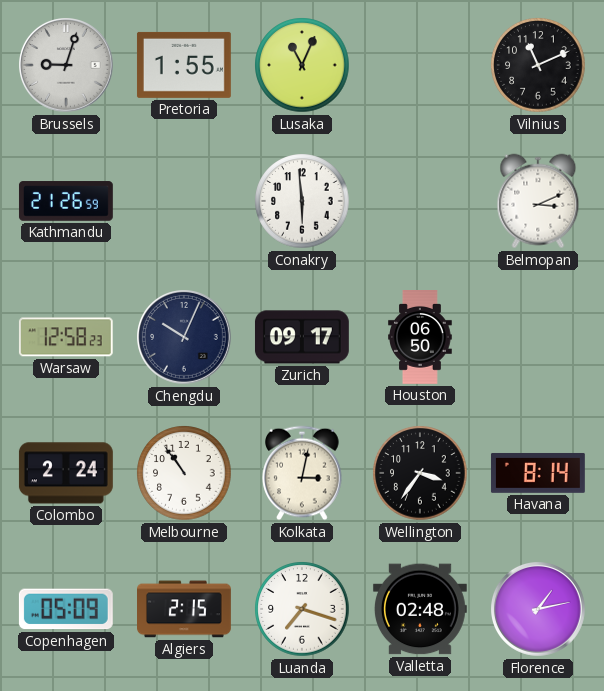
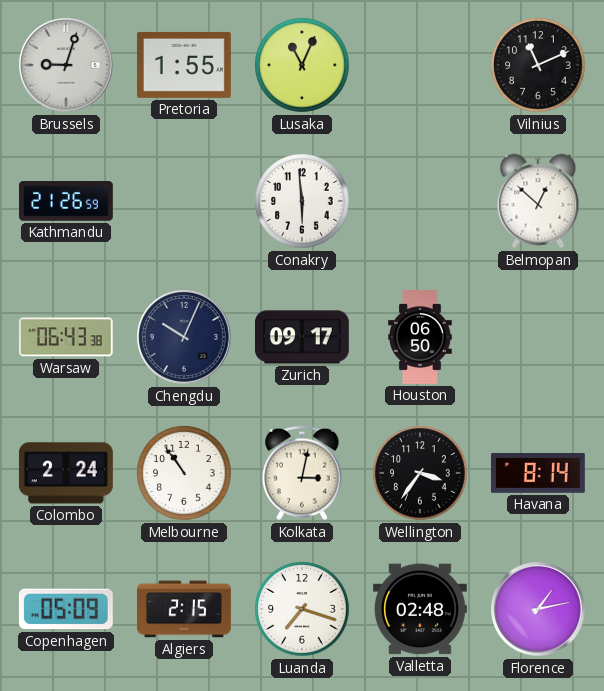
Belmopan: 3:11 -> 12:52 (538, 201)
Warsaw: 12:58 -> 06:43 (66, 337)
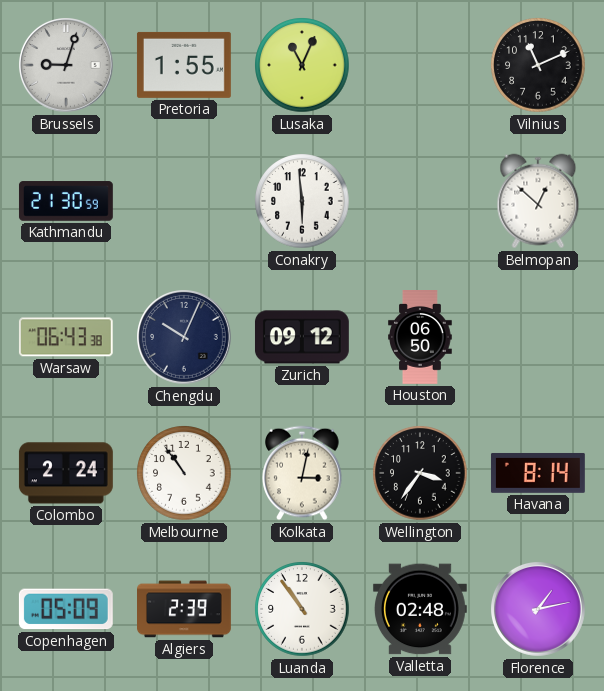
Kathmandu: 21:26 -> 21:30 (66, 201)
Zurich: 09:17 -> 09:12 (302, 337)
Algiers: 2:15 -> 2:39 (185, 609)
Luanda: 7:18 -> 10:54 (302, 609)
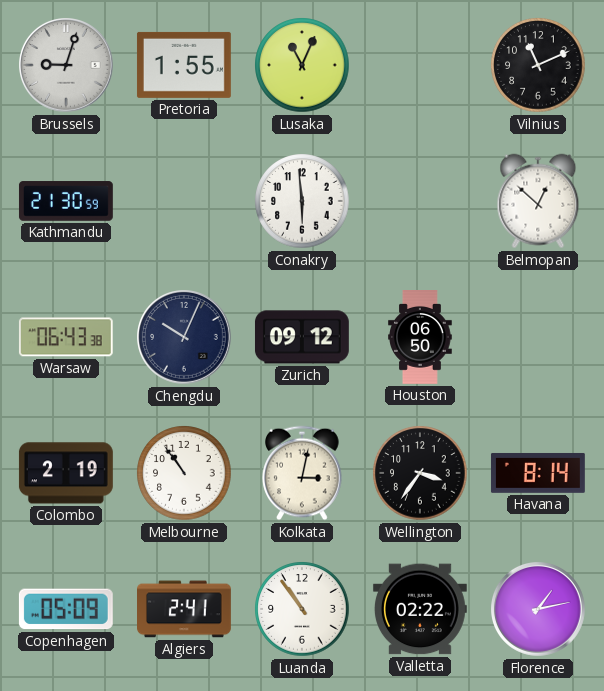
Colombo: 2:24 -> 2:19 (66, 473)
Algiers: 2:39 -> 2:41 (185, 609)
Valletta: 02:48 -> 02:22 (420, 609)
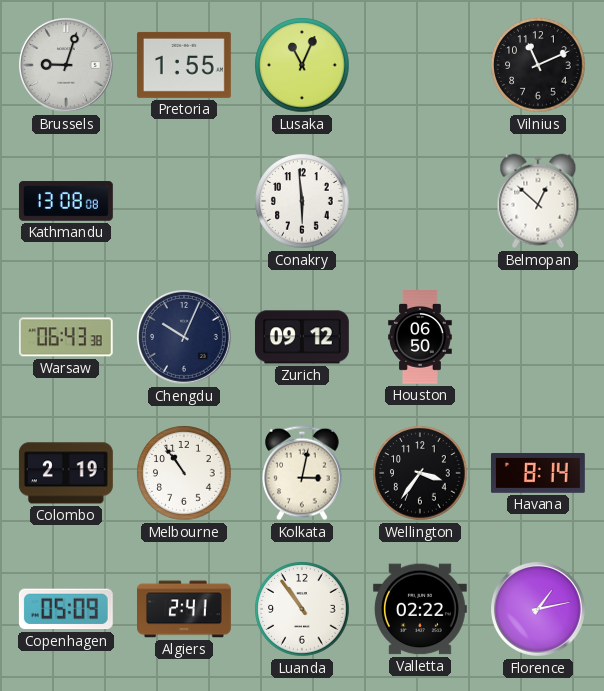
Kathmandu: 21:30 -> 13:08 (66, 201)
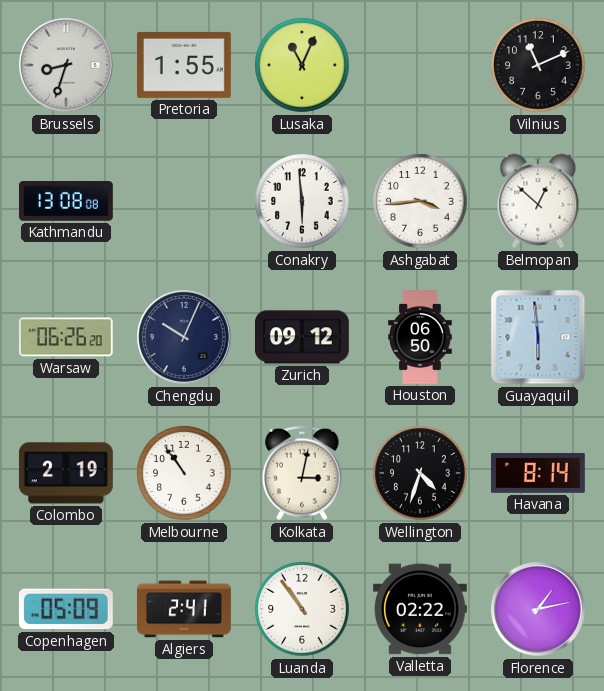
Brussels: 9:03 -> 8:33 (67, 66)
Ashgabat: none -> 3:44 (420, 201)
Warsaw: 06:43 -> 06:26 (66, 337)
Guayaquil: none -> 5:59 (538, 337)
Wellington: 3:36 -> 4:33 (420, 473)
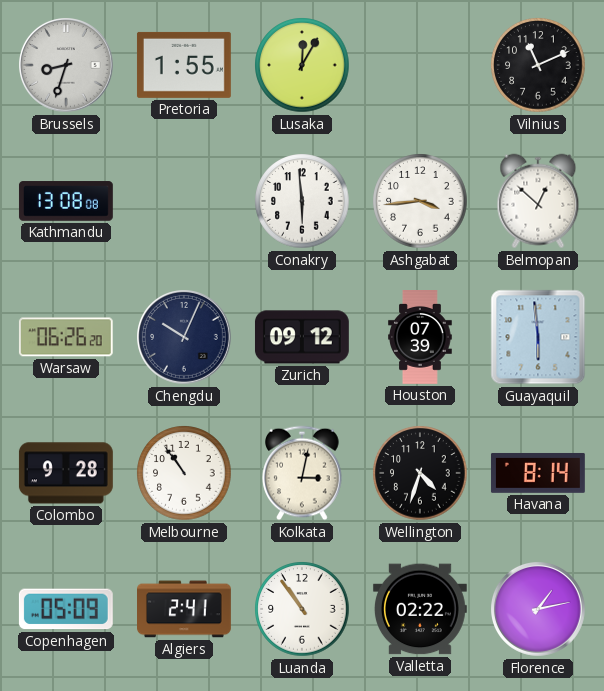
Lusaka: 11:04 -> 12:05 (302, 65)
Houston: 06:50 -> 07:39 (420, 338)
Colombo: 2:19 -> 9:28 (66, 473)
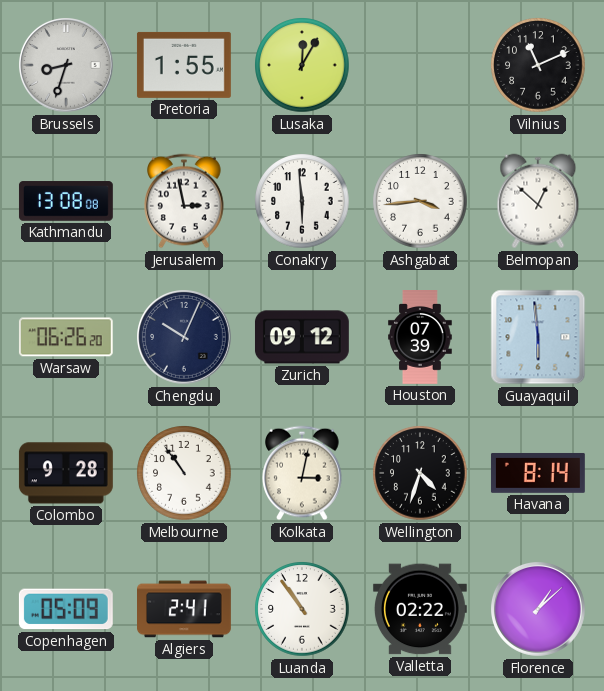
Jerusalem: none -> 2:58 (184, 201)
Florence: 1:13 -> 1:08 (539, 610)
